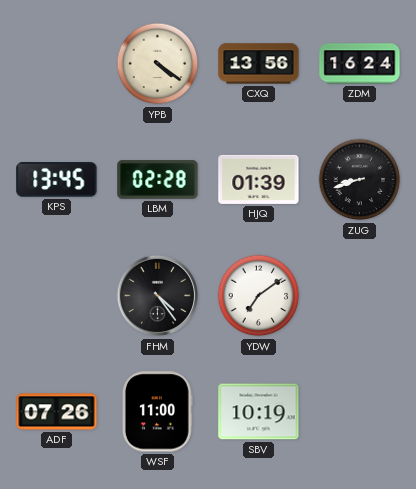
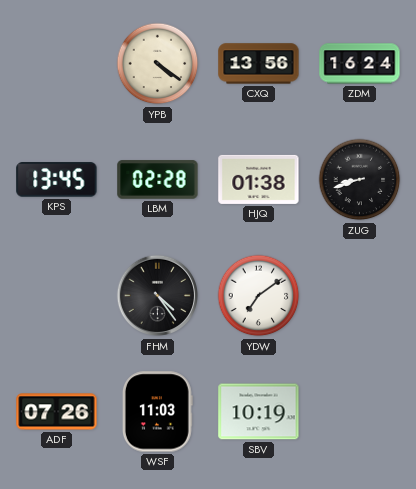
HJQ: 01:39 -> 01:38 (259, 179)
WSF: 11:00 -> 11:03 (157, 412)
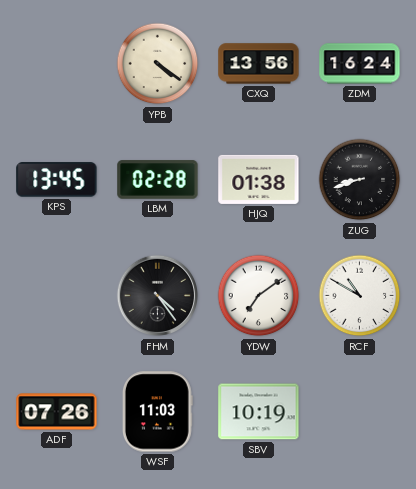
RCF: none -> 10:50 (360, 296)
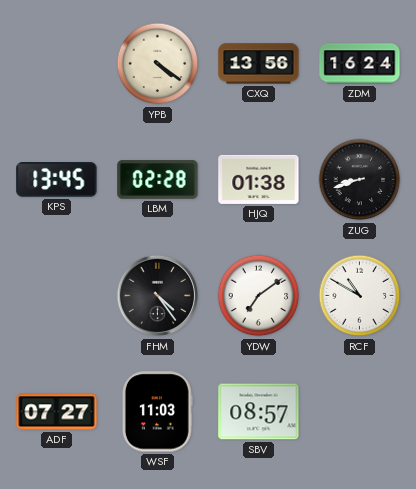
ADF: 07:26 -> 07:27 (57, 412)
SBV: 10:19 -> 08:57 (259, 412)
